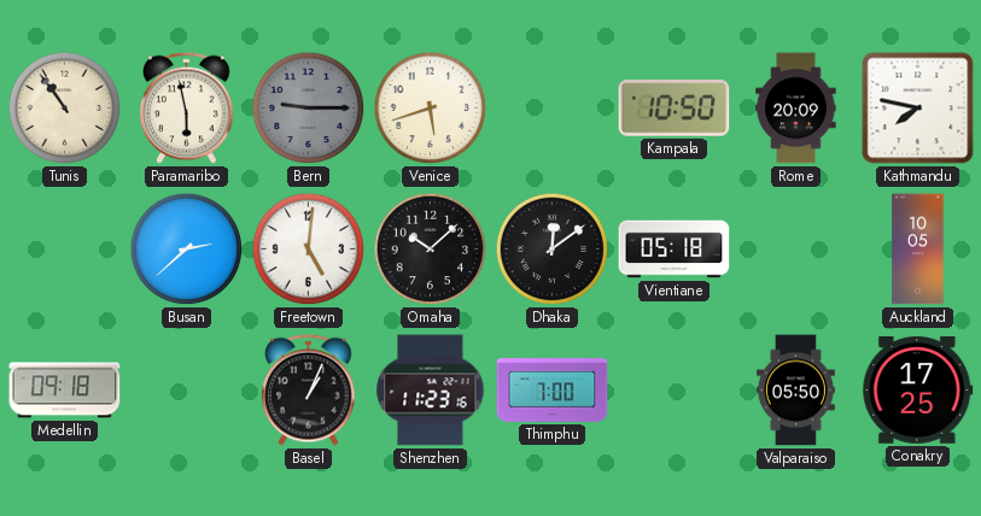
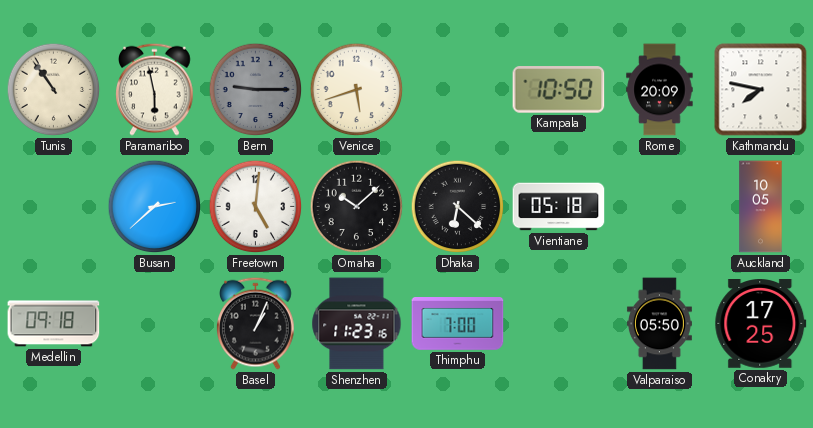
Dhaka: 12:09 -> 6:22 (458, 207)
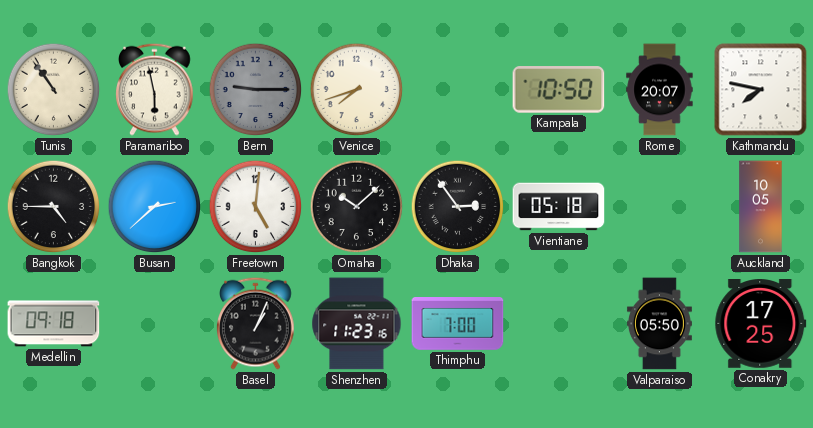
Venice: 5:42 -> 7:42 (357, 90)
Rome: 20:09 -> 20:07 (660, 90)
Bangkok: none -> 4:45 (54, 207)
Dhaka: 6:22 -> 2:54 (458, 207)
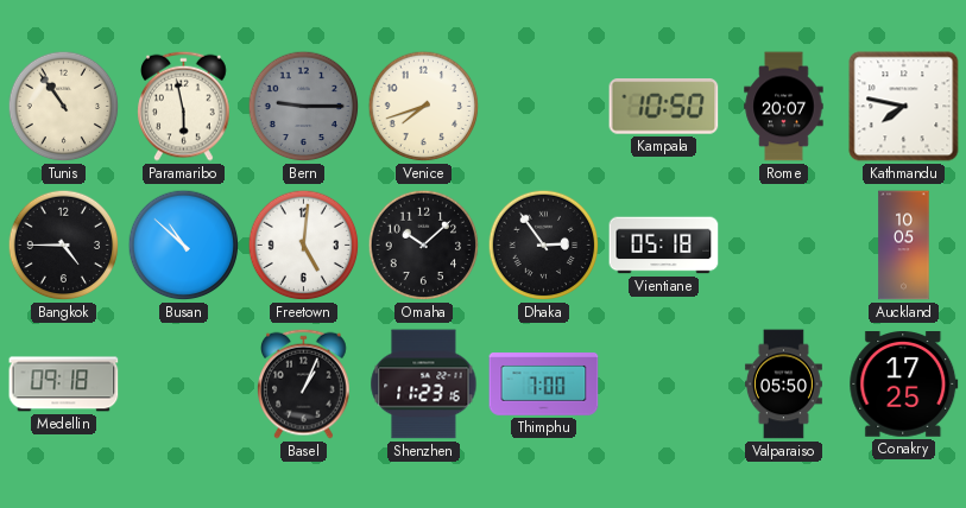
Busan: 2:38 -> 10:52 (184, 246)
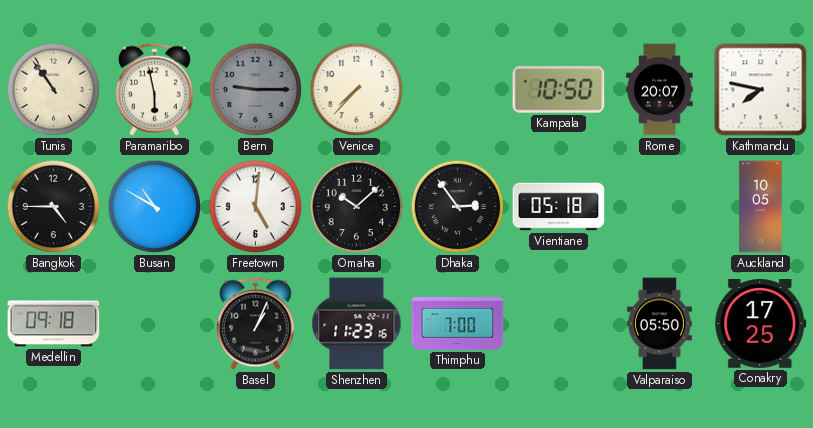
Venice: 7:42 -> 7:37 (357, 90)
Busan: 10:52 -> 10:50 (155, 207)
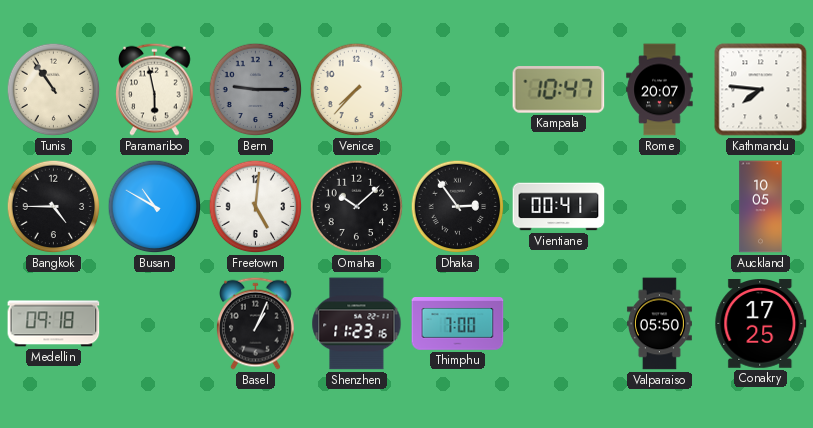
Kampala: 10:50 -> 10:47 (559, 90)
Kathmandu: 7:47 -> 7:46 (761, 90)
Vientiane: 05:18 -> 00:41 (559, 207)
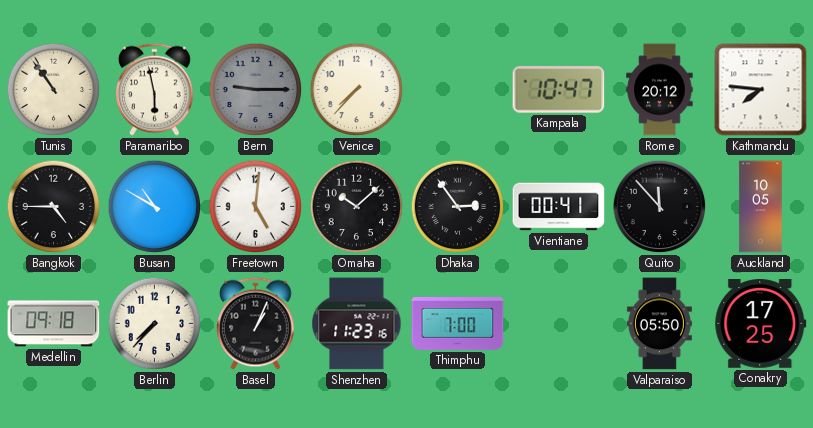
Rome: 20:07 -> 20:12 (660, 90)
Quito: none -> 11:53 (660, 207)
Berlin: none -> 7:37 (155, 324)
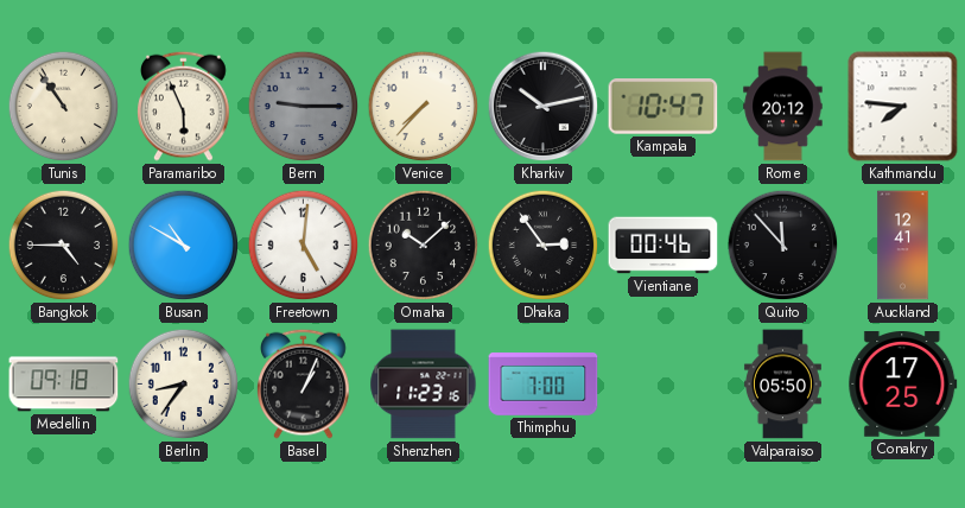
Paramaribo: 5:58 -> 5:56 (184, 106)
Kharkiv: none -> 10:13 (544, 107)
Vientiane: 00:41 -> 00:46 (664, 246)
Auckland: 10:05 -> 12:41 (903, 246)
Berlin: 7:37 -> 8:36 (184, 385)
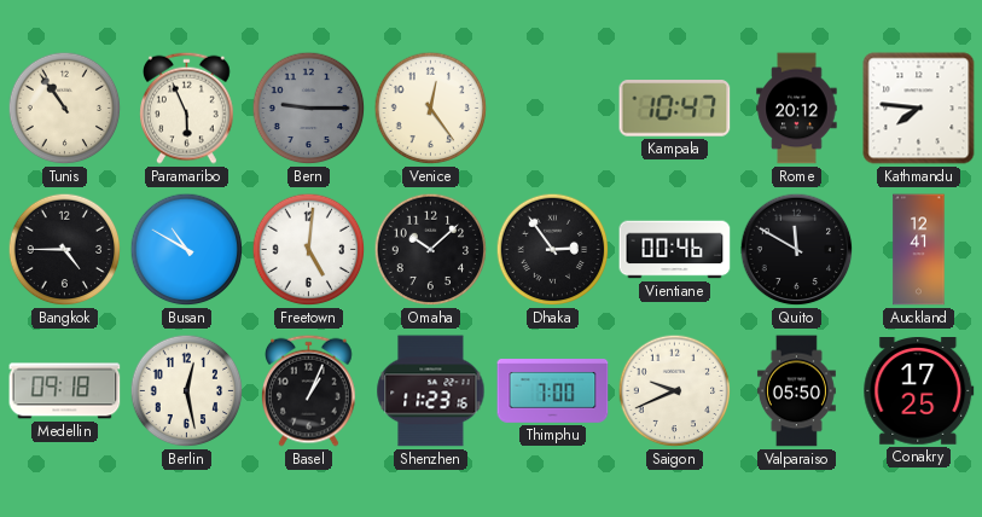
Venice: 7:37 -> 12:24 (431, 109)
Kharkiv: 10:13 -> none (544, 107)
Quito: 11:53 -> 11:50 (797, 250)
Berlin: 8:36 -> 12:28 (187, 391)
Saigon: none -> 9:41 (675, 391)
